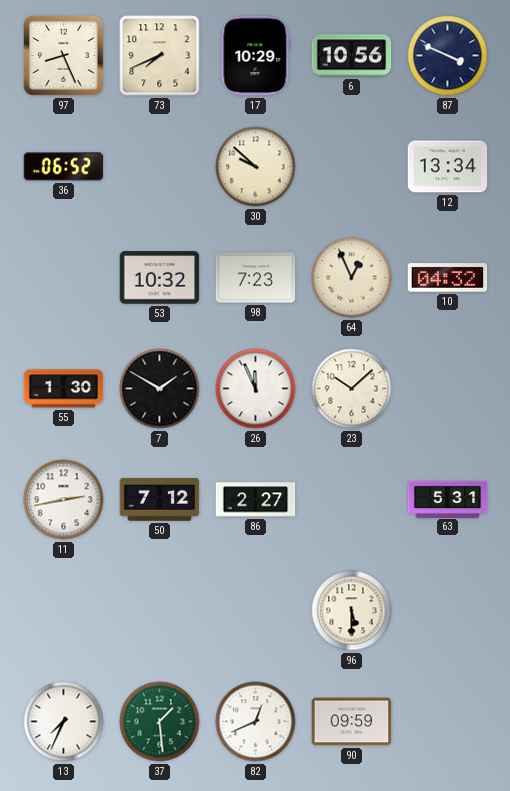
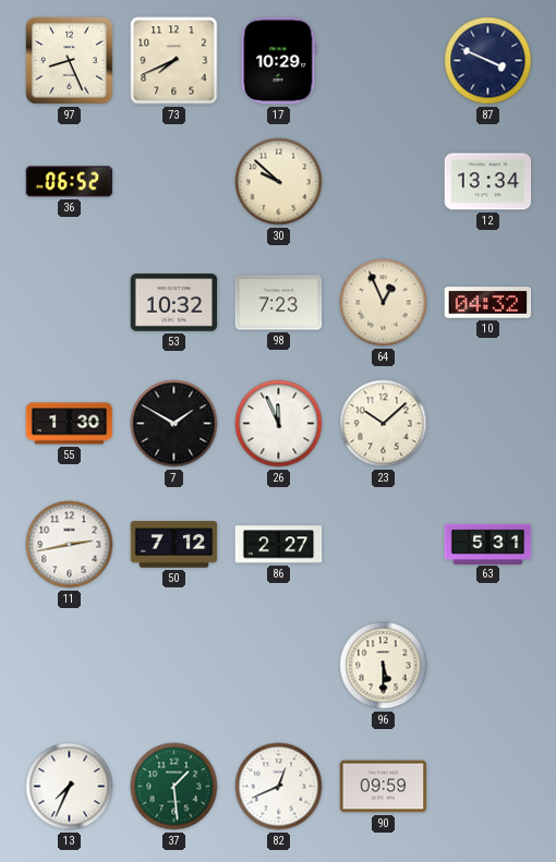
6: 10:56 -> none (352, 56)
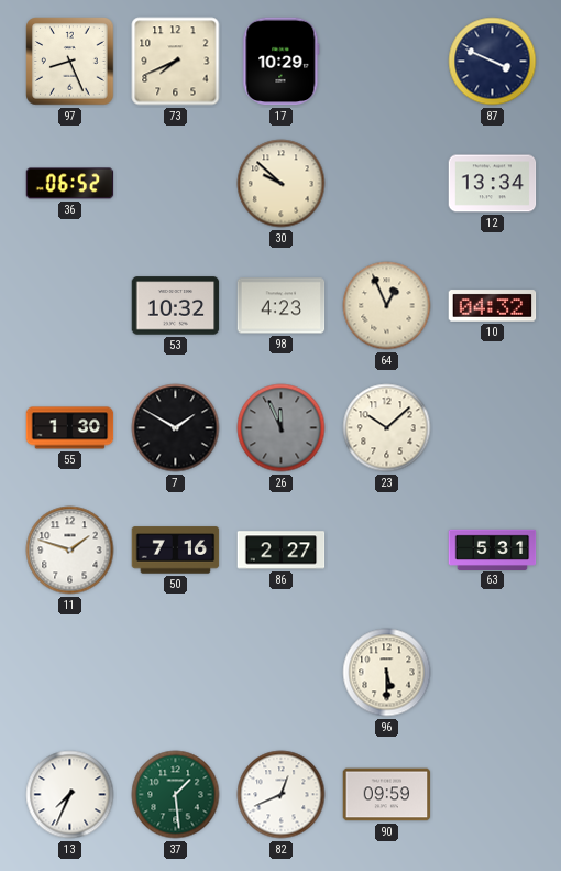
98: 7:23 -> 4:23 (282, 306)
26 dial: white -> grey (282, 428)
11: 2:43 -> 1:48 (70, 551)
50: 7:12 -> 7:16 (176, 551)
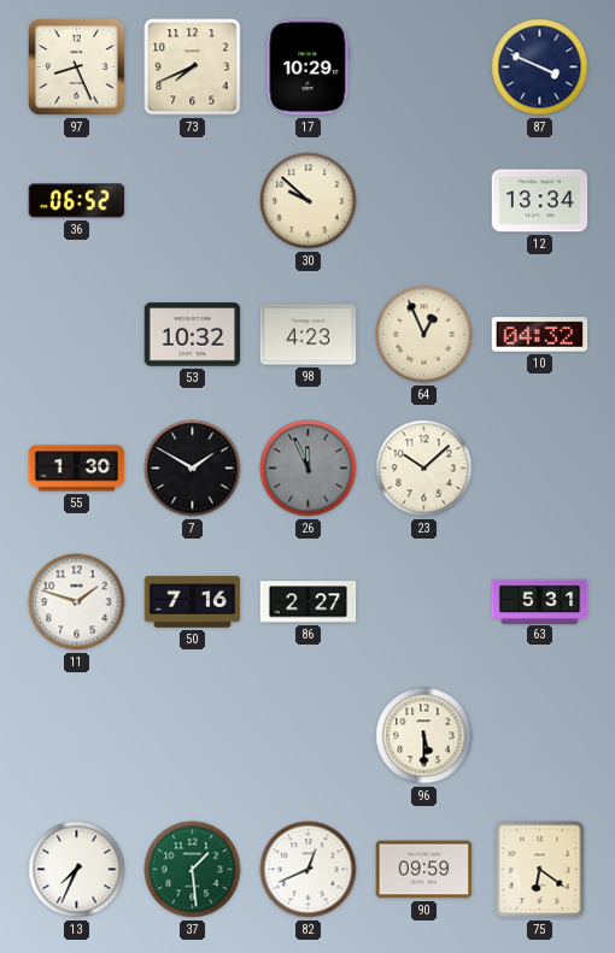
75: none -> 6:21 (540, 870)
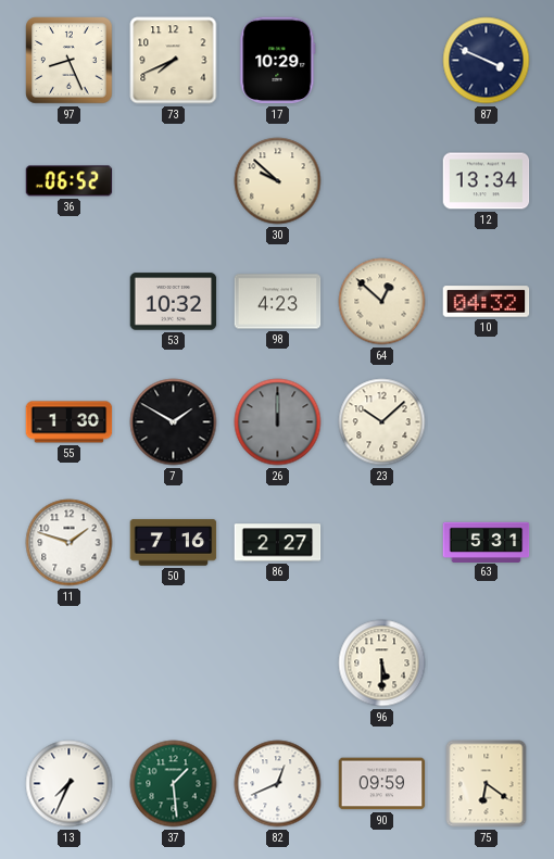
64: 12:56 -> 12:52 (382, 302)
26: 11:56 -> 12:00 (278, 422)
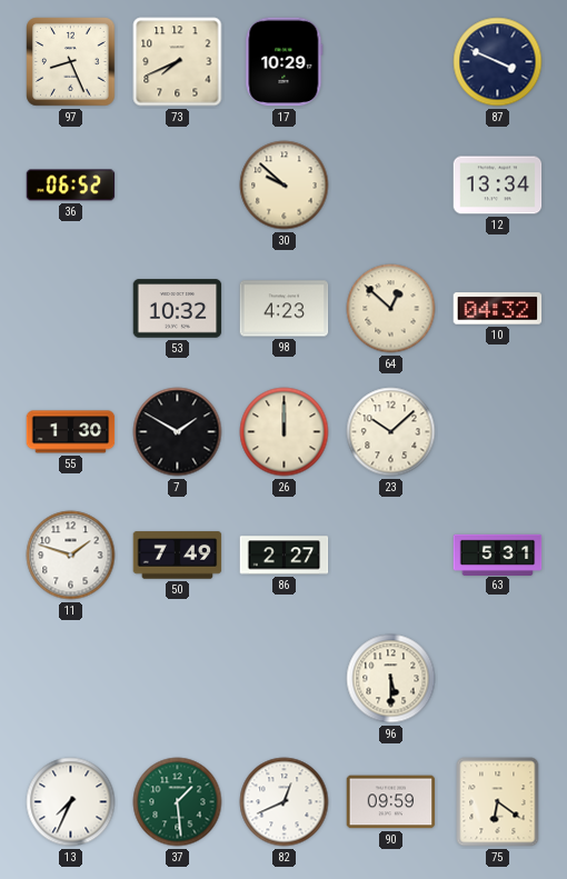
26 dial: grey -> cream (285, 432)
50: 7:16 -> 7:49 (178, 556)
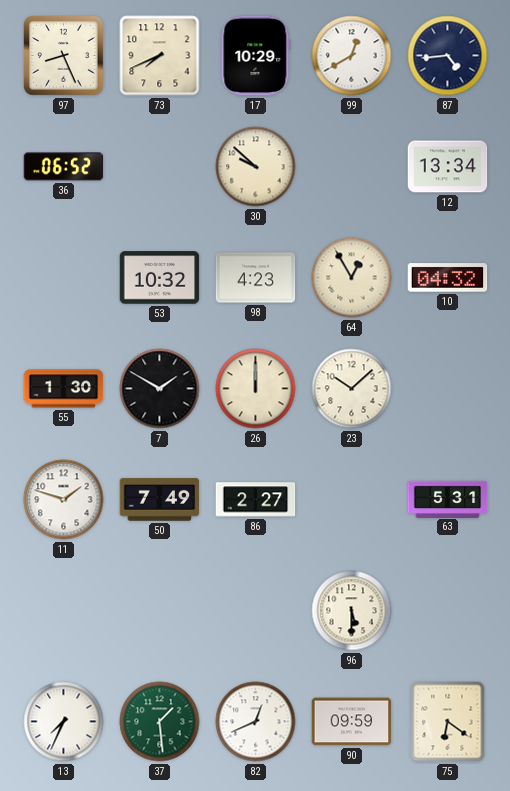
99: none -> 12:40 (352, 56)
87: 3:49 -> 4:44 (448, 56)
64: 12:52 -> 12:55 (352, 278)
